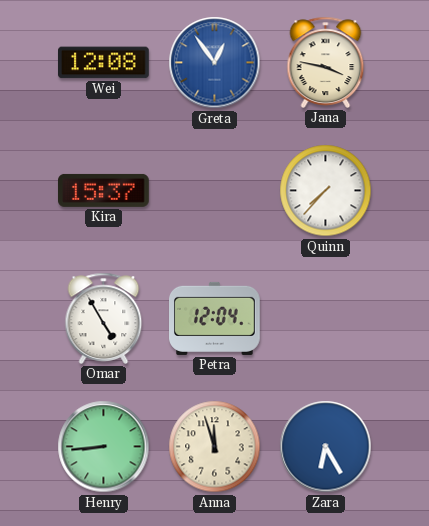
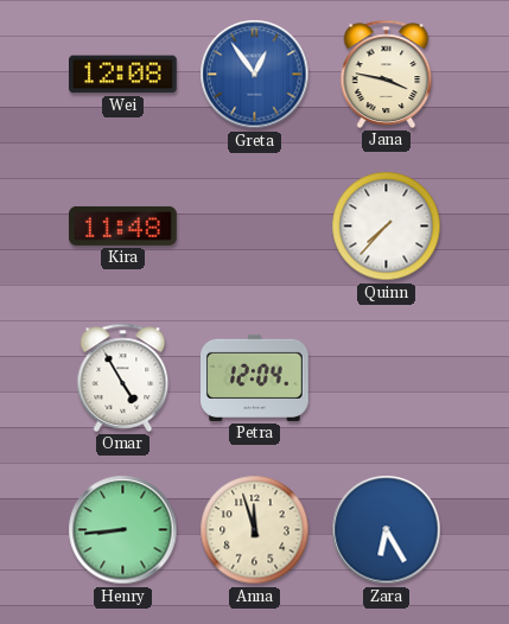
Kira: 15:37 -> 11:48 (123, 225)
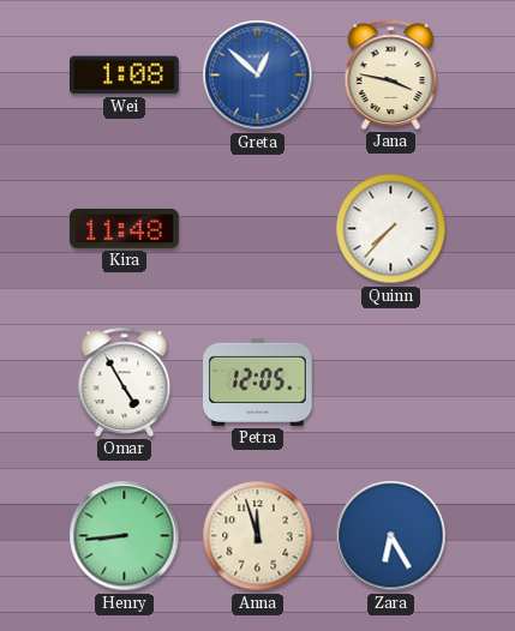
Wei: 12:08 -> 1:08 (125, 76)
Greta: 12:54 -> 12:52 (258, 76)
Petra: 12:04 -> 12:05 (258, 381)
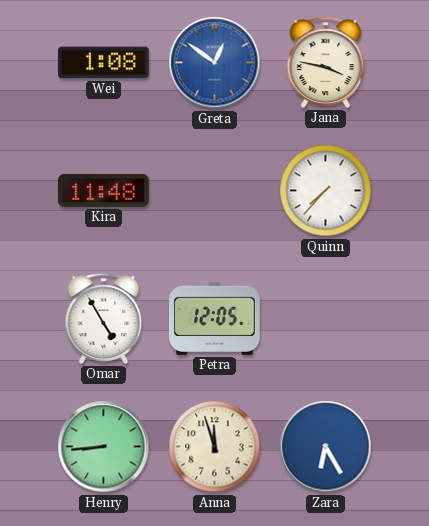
Greta: 12:52 -> 12:51 (215, 63)
